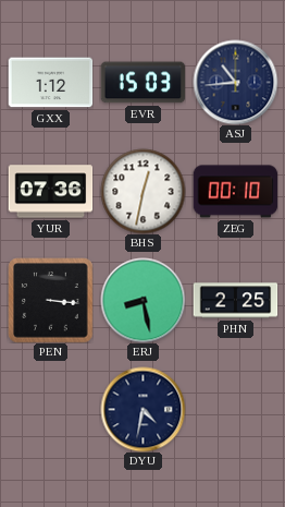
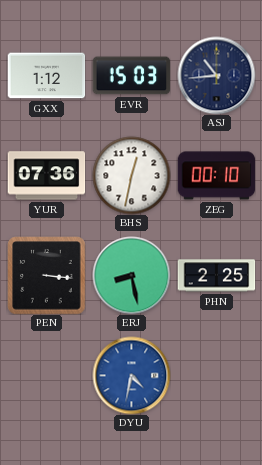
DYU dial: navy -> blue (131, 375)
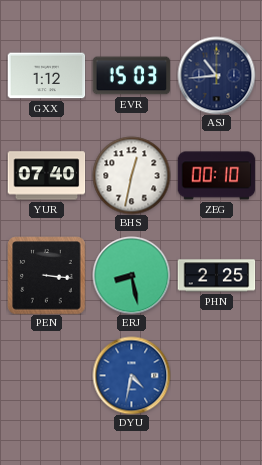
YUR: 07:36 -> 07:40 (46, 176)
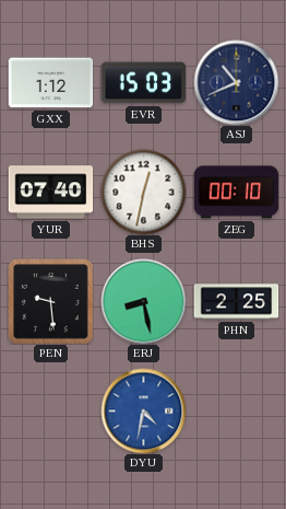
ASJ: 10:44 -> 10:41 (236, 82)
PEN: 3:16 -> 9:29 (50, 301)
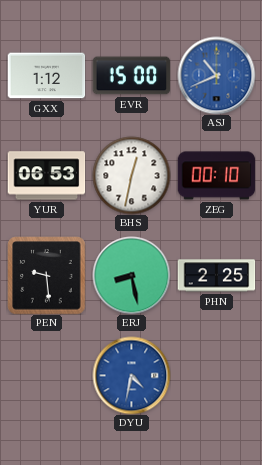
EVR: 15:03 -> 15:00 (131, 76)
ASJ dial: navy -> blue (216, 75)
YUR: 07:40 -> 06:53 (46, 176)
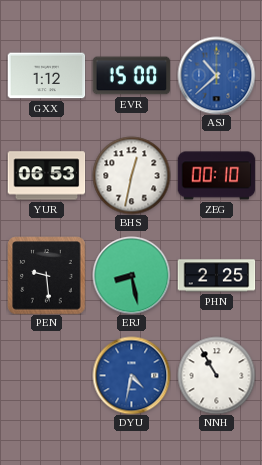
ASJ: 10:41 -> 10:38 (216, 75)
NNH: none -> 10:55 (216, 375)
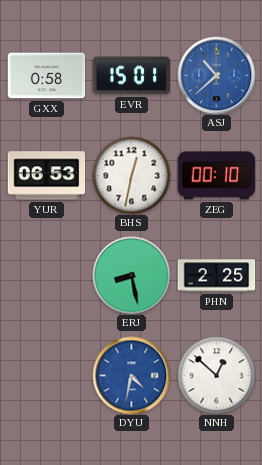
GXX: 1:12 -> 0:58 (46, 76)
EVR: 15:00 -> 15:01 (131, 76)
PEN: 9:29 -> none (46, 275)
NNH: 10:55 -> 12:52 (216, 375)
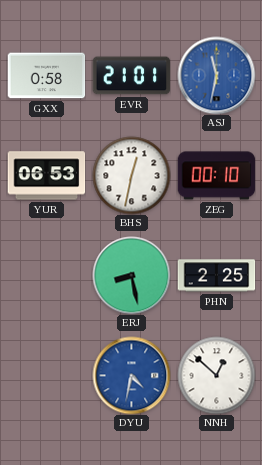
EVR: 15:01 -> 21:01 (131, 76)
ASJ: 10:38 -> 11:32 (216, 75)
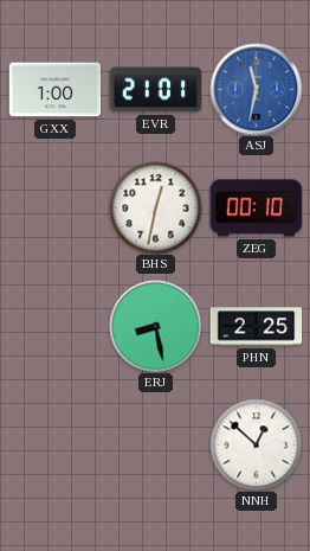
GXX: 0:58 -> 1:00 (54, 90)
YUR: 06:53 -> none (46, 176)
DYU: 4:32 -> none (131, 375)
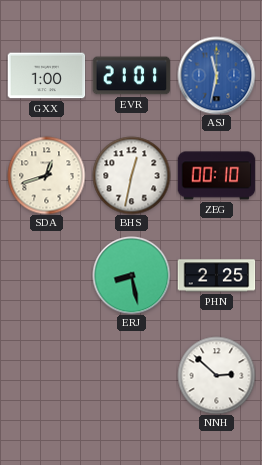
SDA: none -> 12:42 (46, 175)
NNH: 12:52 -> 2:52 (216, 375)
